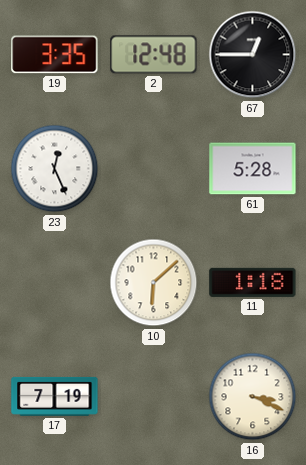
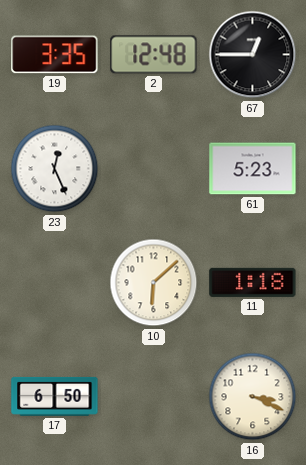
61: 5:28 -> 5:23 (253, 169)
17: 7:19 -> 6:50 (55, 396)
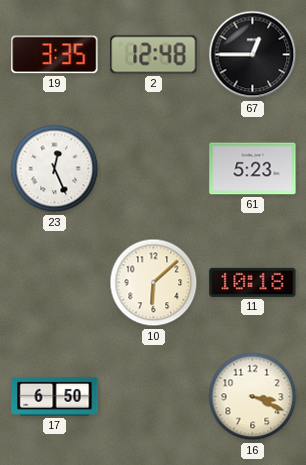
11: 1:18 -> 10:18 (253, 282)
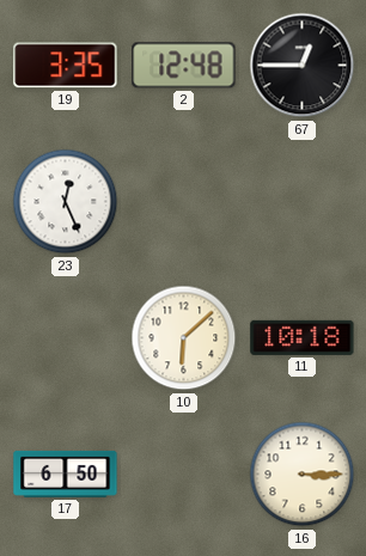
61: 5:23 -> none (253, 169)
16: 3:19 -> 3:15 (303, 475)
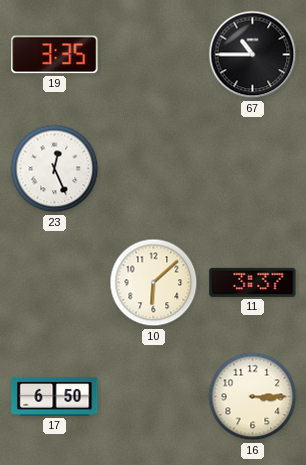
2: 12:48 -> none (184, 66)
67: 12:45 -> 10:45 (253, 55)
11: 10:18 -> 3:37 (253, 282)
